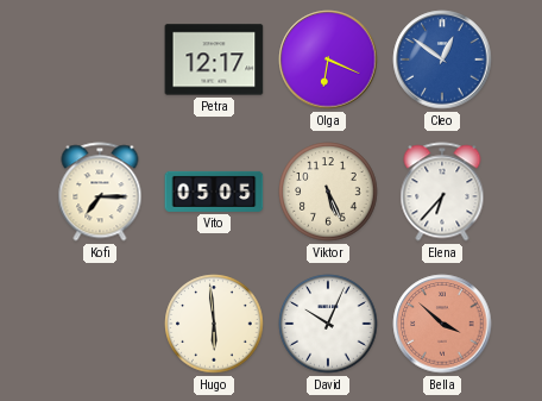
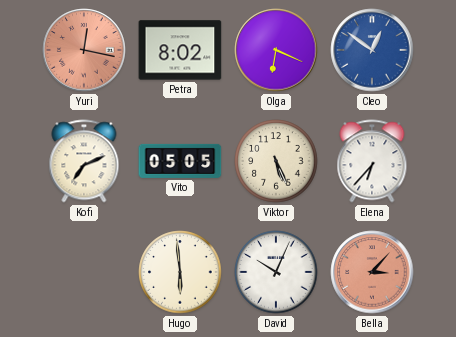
Yuri: none -> 12:17 (84, 50)
Petra: 12:17 -> 8:02 (180, 50)
Kofi: 7:15 -> 7:11 (84, 161)
Bella: 3:52 -> 3:07 (372, 272)
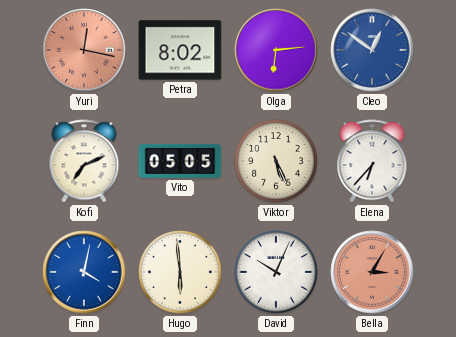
Olga: 6:19 -> 6:14 (276, 50)
Finn: none -> 4:02 (84, 272)
Bella: 3:07 -> 3:05 (372, 272)
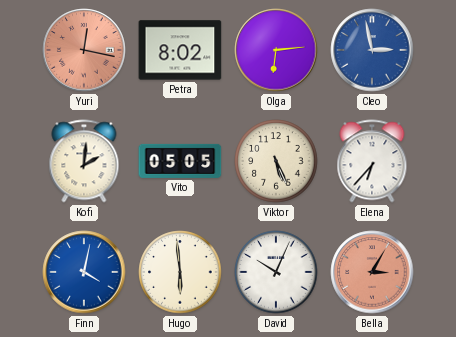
Cleo: 12:51 -> 2:58 (372, 50)
Kofi: 7:11 -> 2:01 (84, 161)
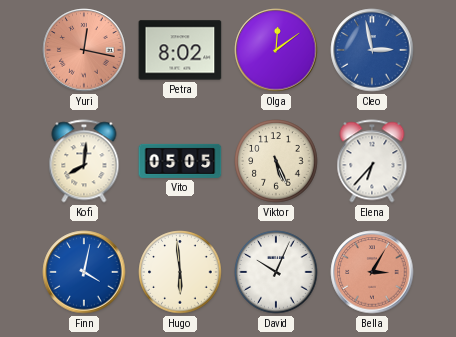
Olga: 6:14 -> 12:09 (276, 50)
Kofi: 2:01 -> 8:01 (84, 161)
